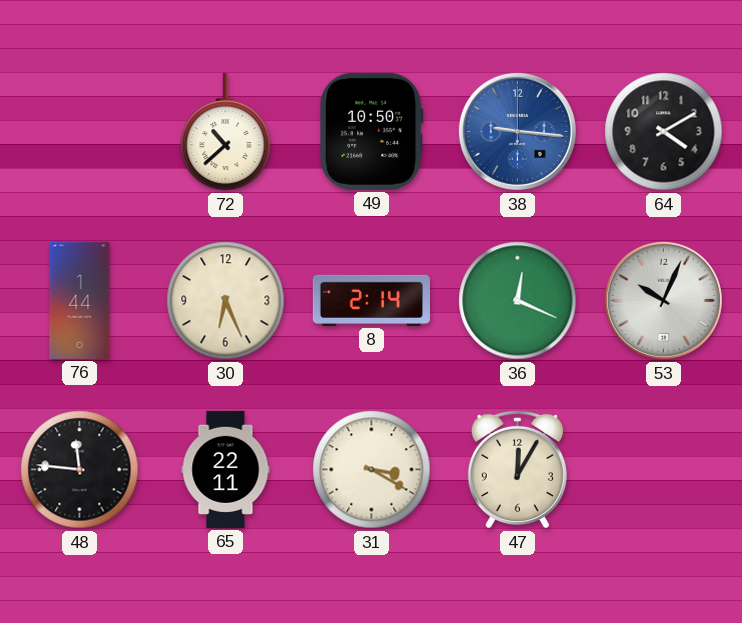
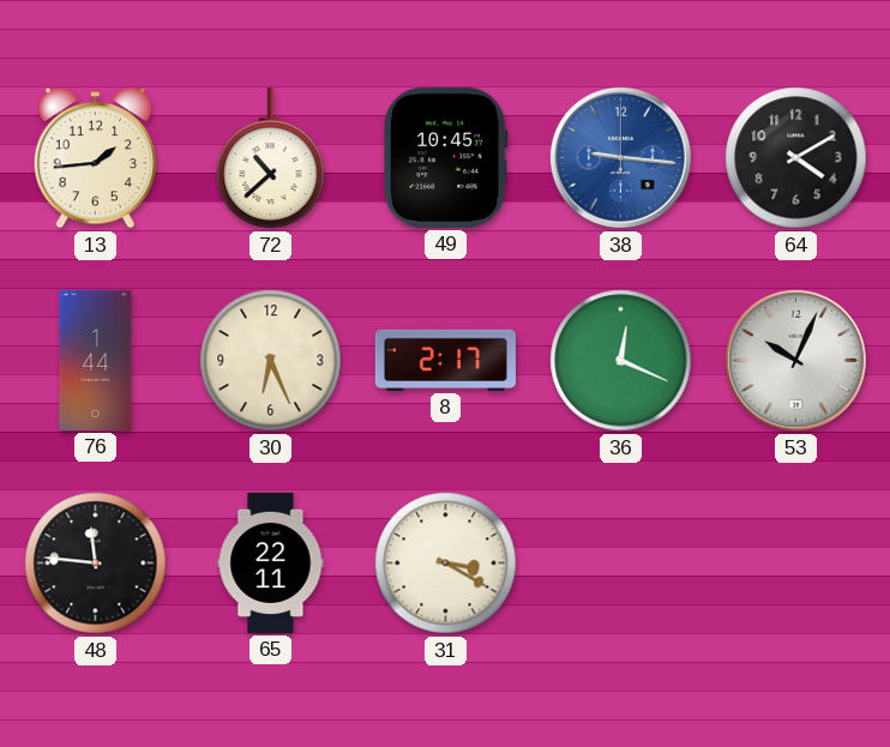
13: none -> 1:44 (95, 158)
49: 10:50 -> 10:45 (445, 157)
8: 2:14 -> 2:17 (445, 360)
47: 12:05 -> none (517, 469)
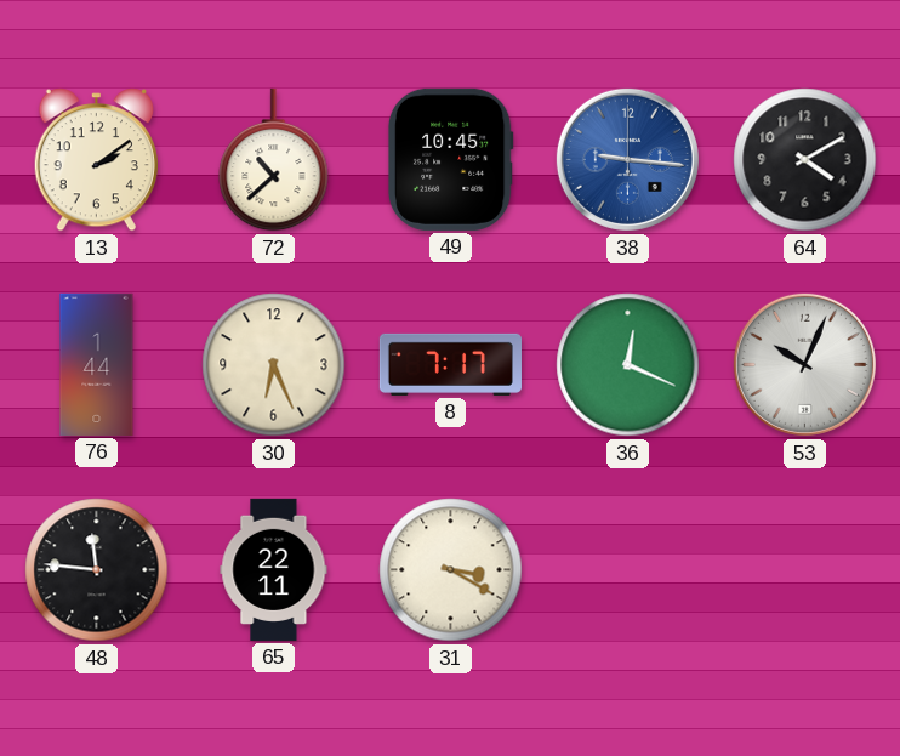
13: 1:44 -> 2:09 (96, 160)
8: 2:17 -> 7:17 (450, 364)
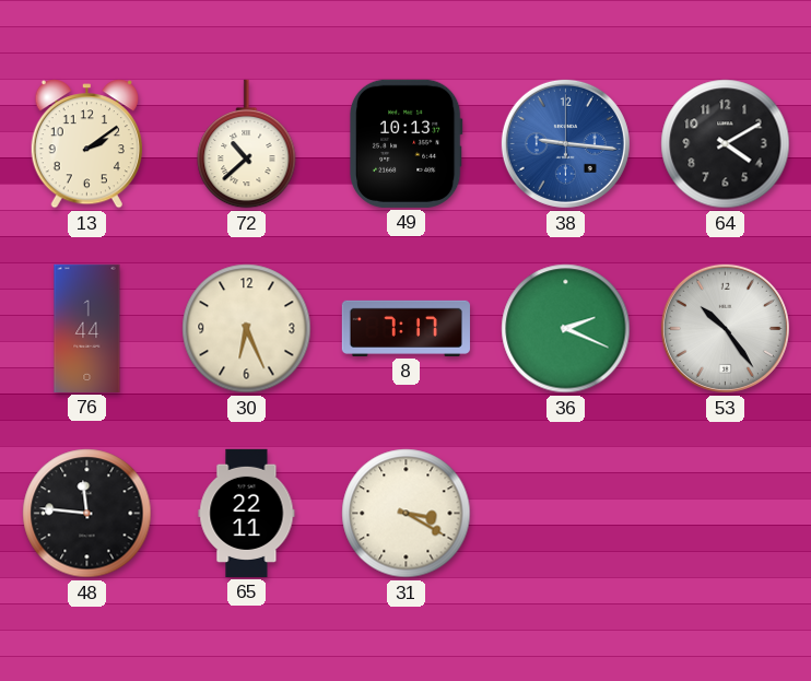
49: 10:45 -> 10:13 (405, 143)
36: 12:19 -> 2:19 (566, 329)
53: 10:04 -> 10:24 (725, 328)
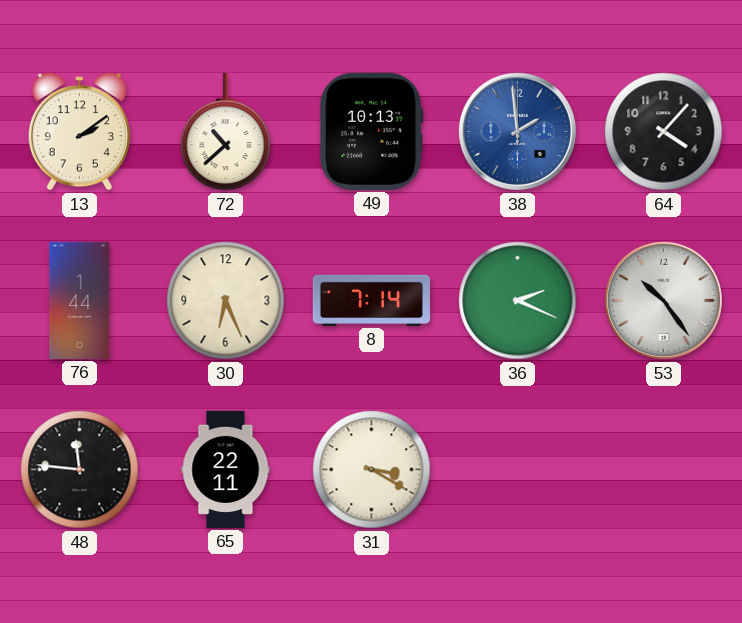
38: 9:16 -> 1:59 (517, 131)
64: 4:10 -> 4:07 (664, 132)
8: 7:17 -> 7:14 (371, 300)
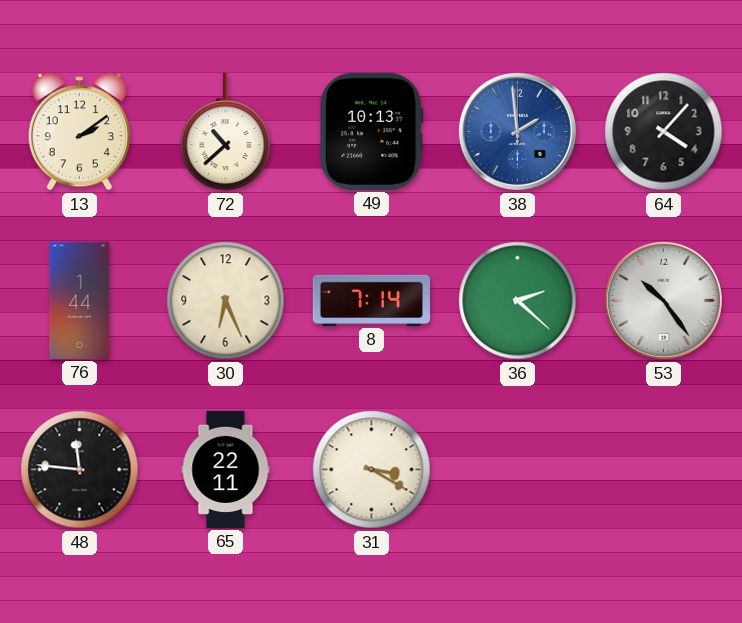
36: 2:19 -> 2:22 (518, 301)
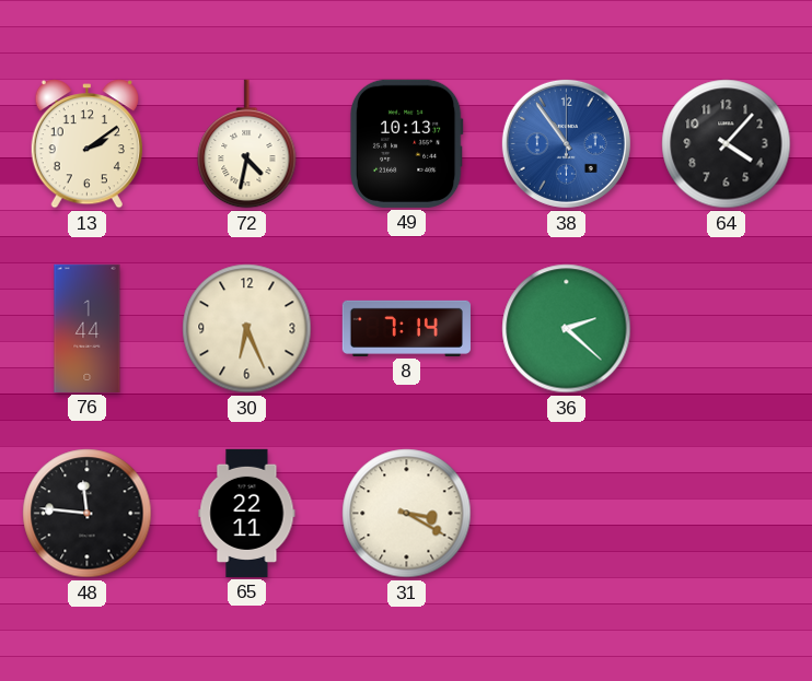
72: 10:38 -> 4:32 (247, 144)
38: 1:59 -> 10:54 (566, 143)
53: 10:24 -> none (663, 300)
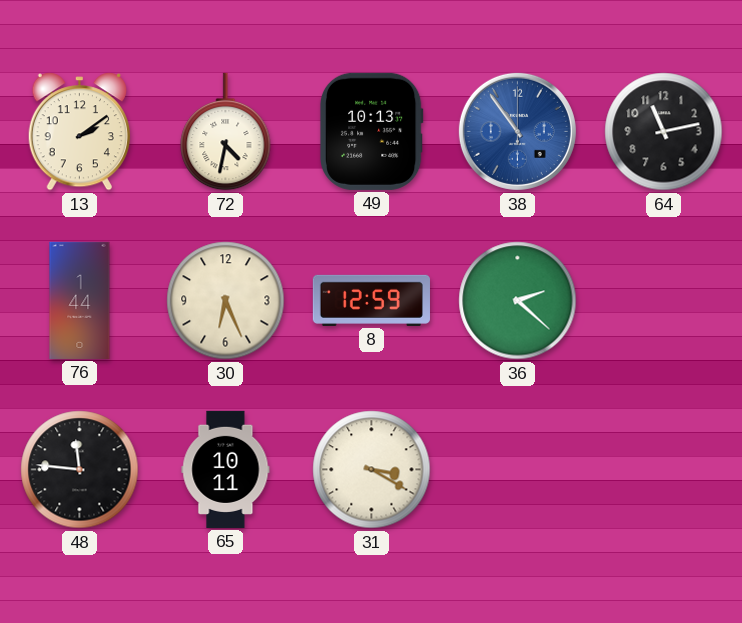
64: 4:07 -> 11:13 (664, 132)
8: 7:14 -> 12:59 (371, 300)
65: 22:11 -> 10:11 (226, 469)
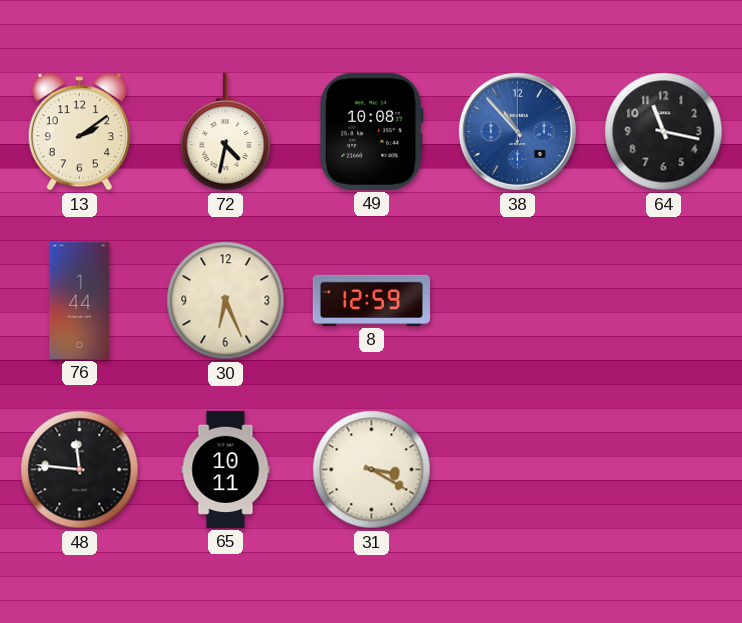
49: 10:13 -> 10:08 (371, 131)
38: 10:54 -> 10:53 (517, 131)
64: 11:13 -> 11:17 (664, 132)
36: 2:22 -> none (518, 301)
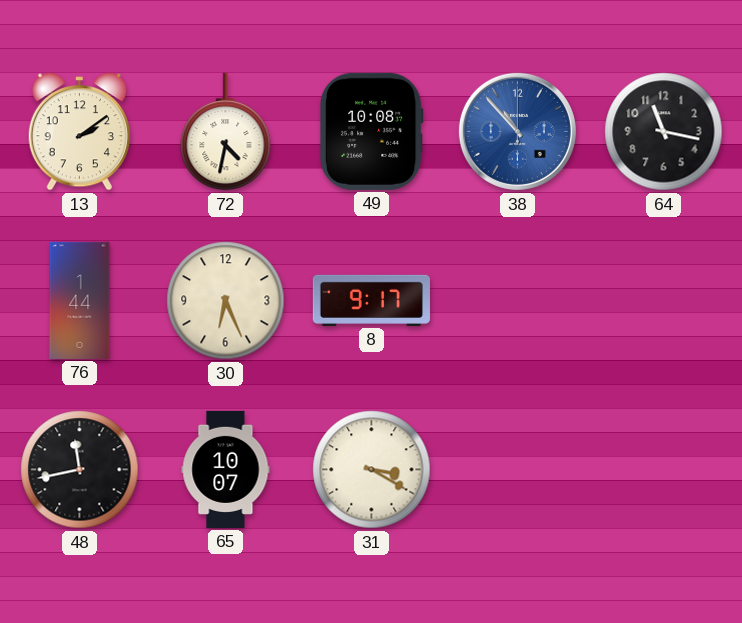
8: 12:59 -> 9:17 (371, 300)
48: 11:46 -> 11:43 (80, 470)
65: 10:11 -> 10:07 (226, 469)
